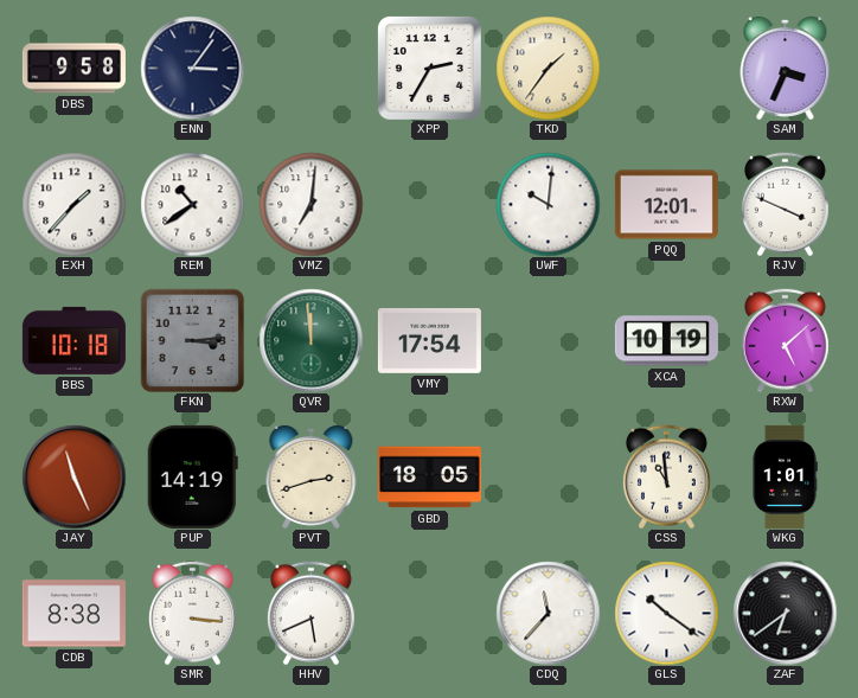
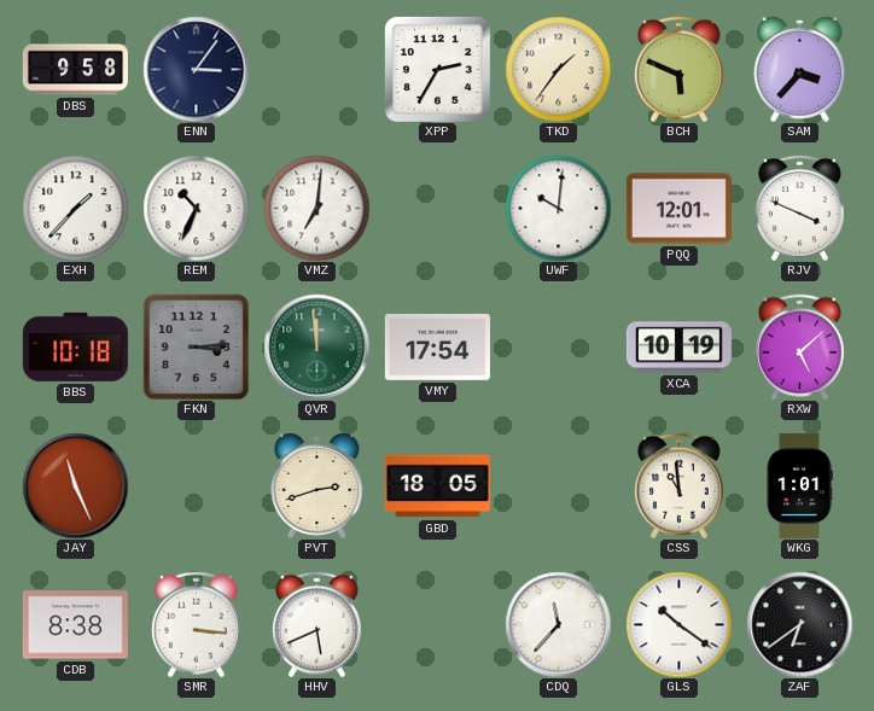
BCH: none -> 5:49 (678, 69)
SAM: 3:34 -> 3:37 (800, 69)
REM: 10:39 -> 10:34 (196, 208)
PUP: 14:19 -> none (192, 476)
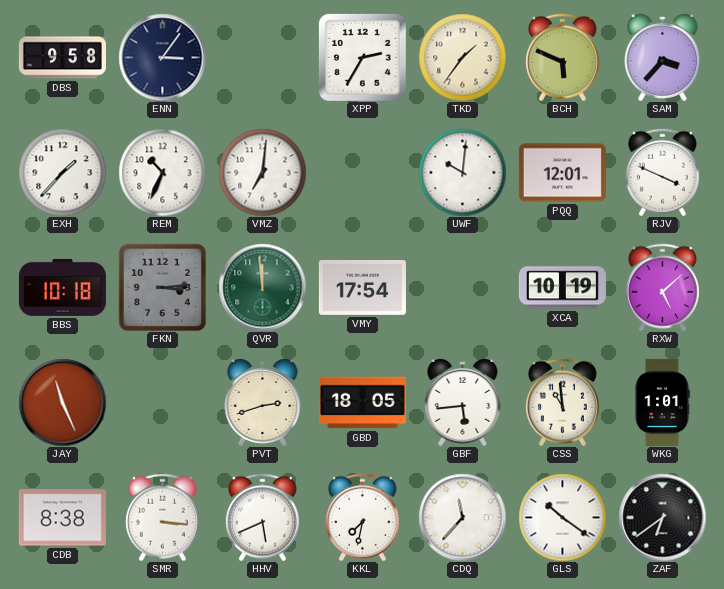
GBF: none -> 5:44 (463, 402)
KKL: none -> 7:32 (362, 517)
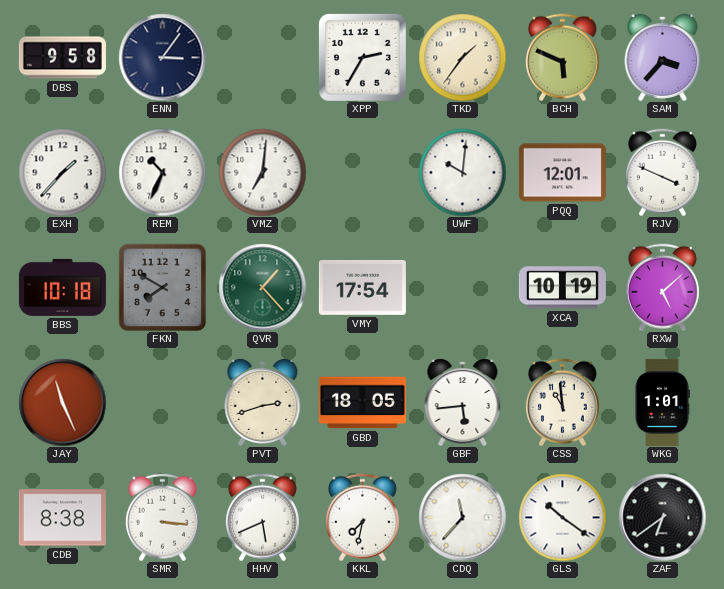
FKN: 3:14 -> 7:50 (162, 287)
QVR: 11:59 -> 1:23 (262, 287)
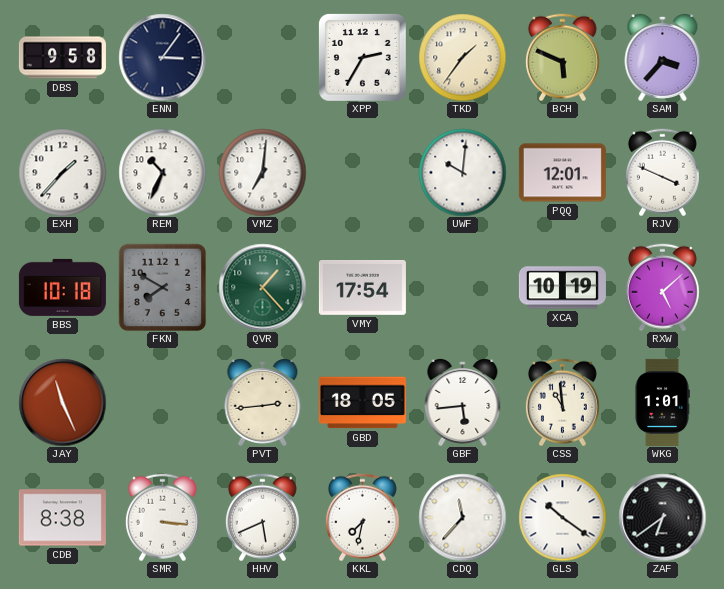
PVT: 2:42 -> 2:44 (263, 402)
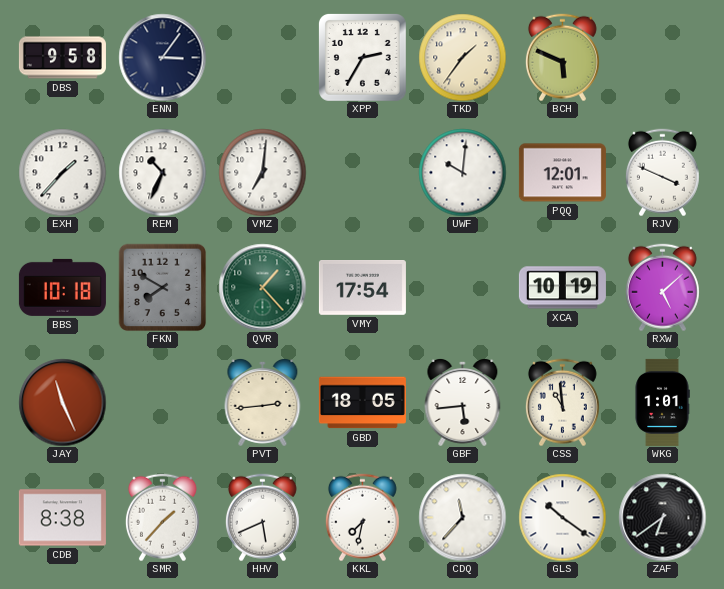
SAM: 3:37 -> none (663, 57)
SMR: 3:16 -> 1:37 (162, 517)
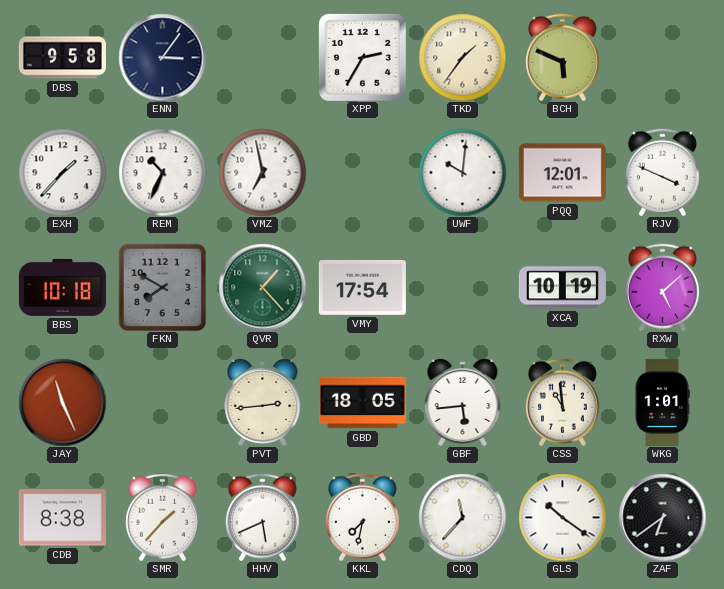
VMZ: 7:01 -> 6:58 (262, 172)
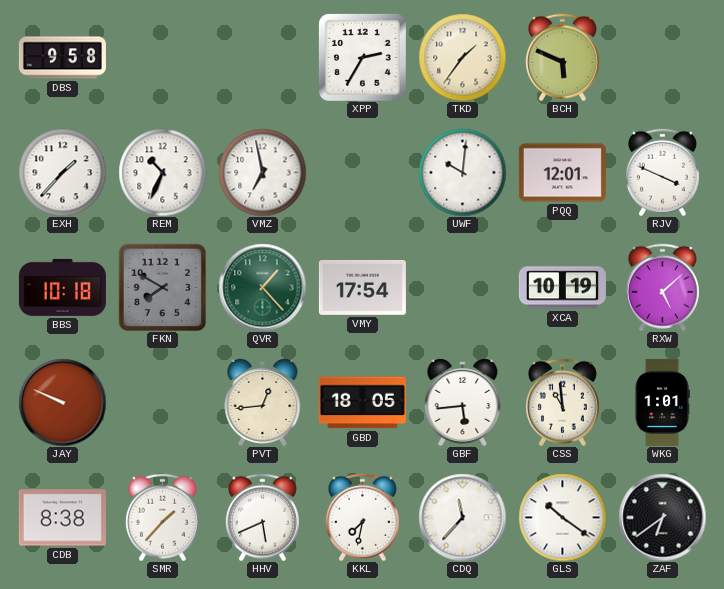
ENN: 3:06 -> none (162, 57)
JAY: 11:26 -> 9:49 (62, 402)
PVT: 2:44 -> 12:44 (263, 402)
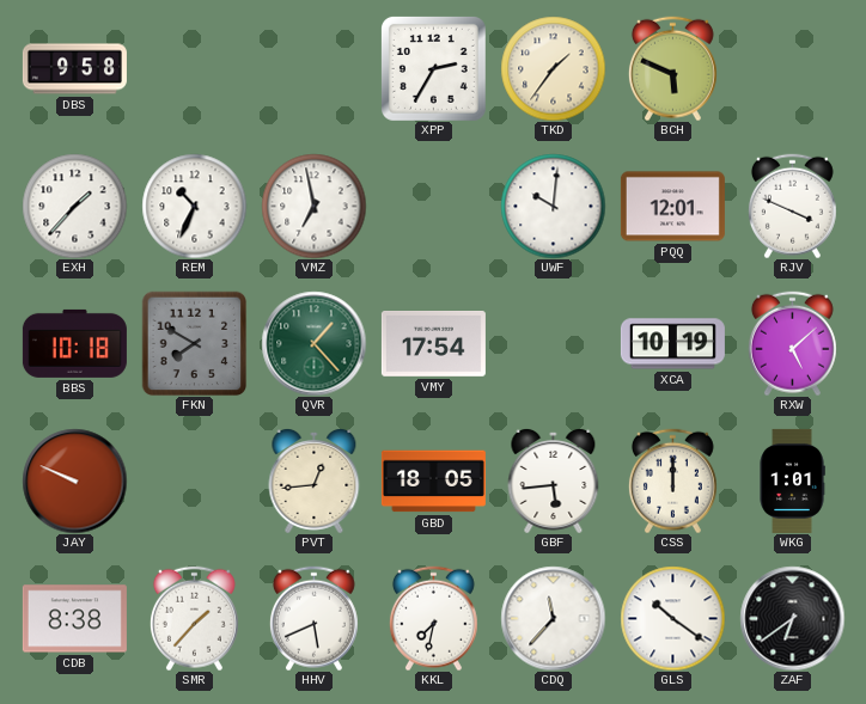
CSS: 10:59 -> 12:00 (672, 480)
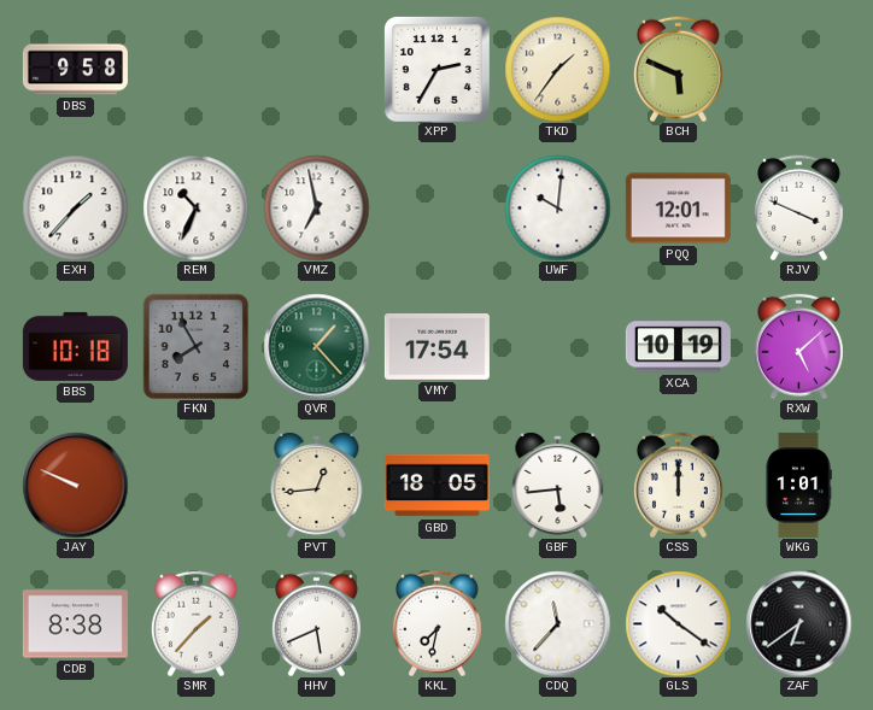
FKN: 7:50 -> 7:55 (195, 346)
